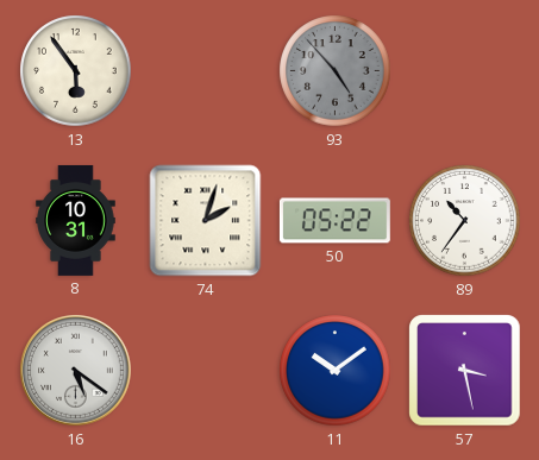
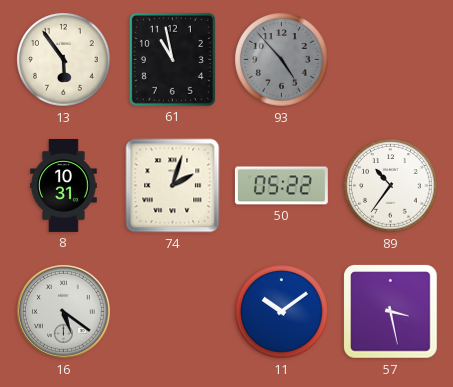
61: none -> 10:58 (172, 59)
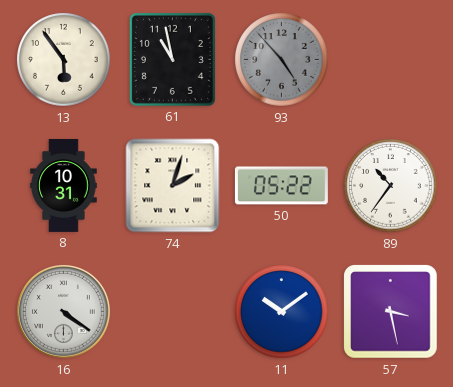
16: 5:21 -> 4:21 (64, 312)
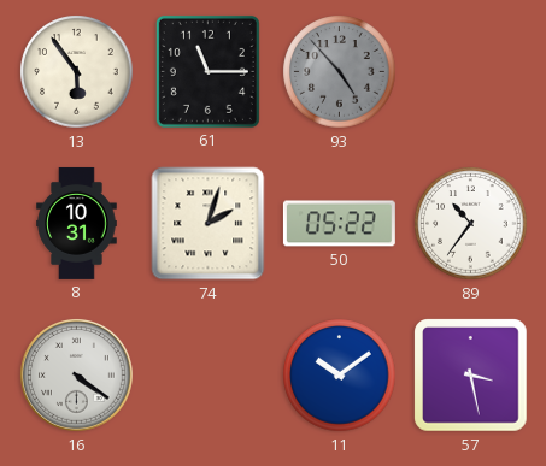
61: 10:58 -> 11:15 (207, 71)
